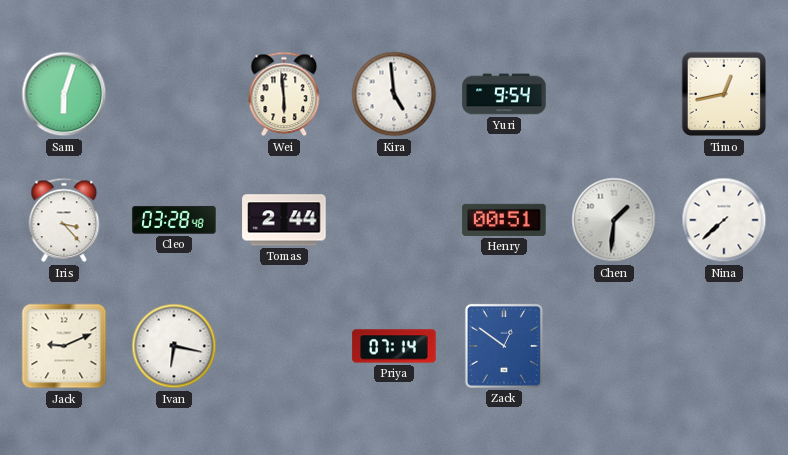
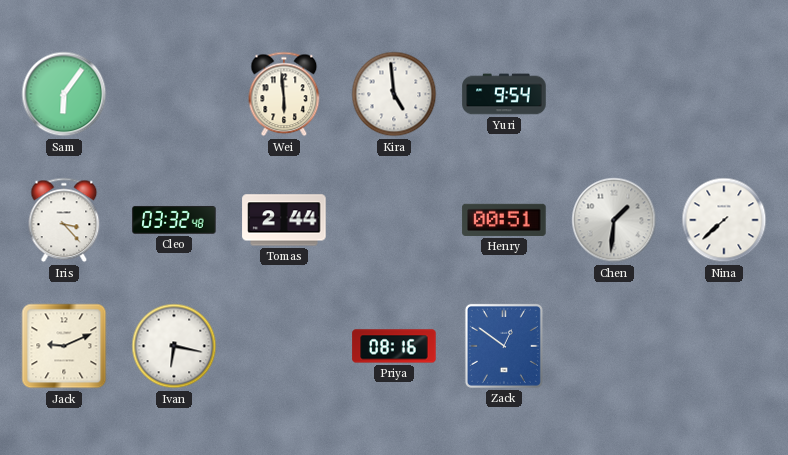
Sam: 6:03 -> 6:06 (64, 94)
Timo: 12:43 -> none (724, 94)
Cleo: 03:28 -> 03:32 (174, 220)
Priya: 07:14 -> 08:16 (394, 346)
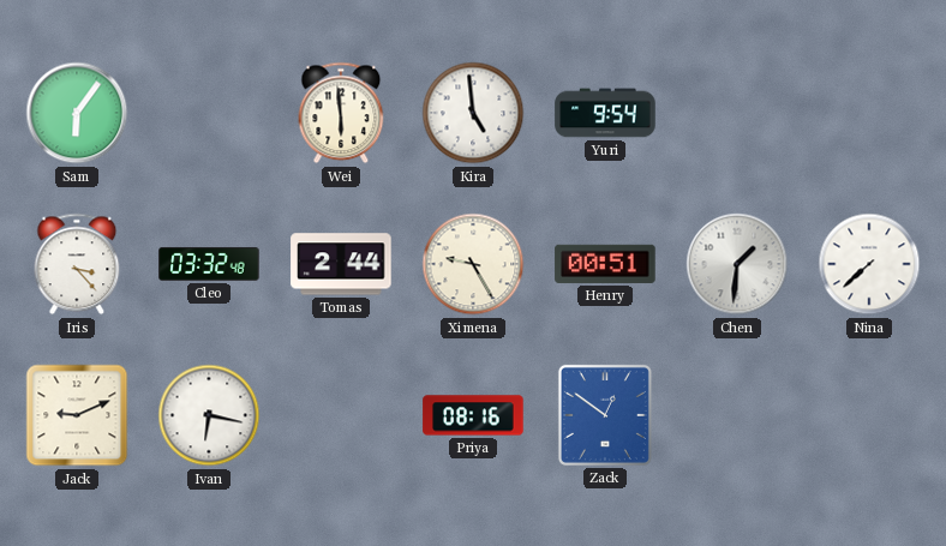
Ximena: none -> 9:25 (473, 264)
